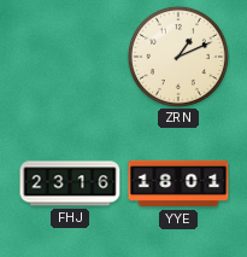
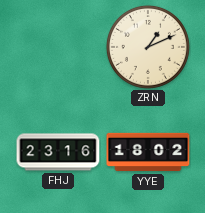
YYE: 18:01 -> 18:02 (148, 152)
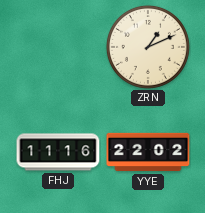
FHJ: 23:16 -> 11:16 (58, 152)
YYE: 18:02 -> 22:02 (148, 152)
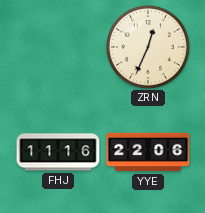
ZRN: 1:11 -> 12:34 (148, 47)
YYE: 22:02 -> 22:06 (148, 152)
